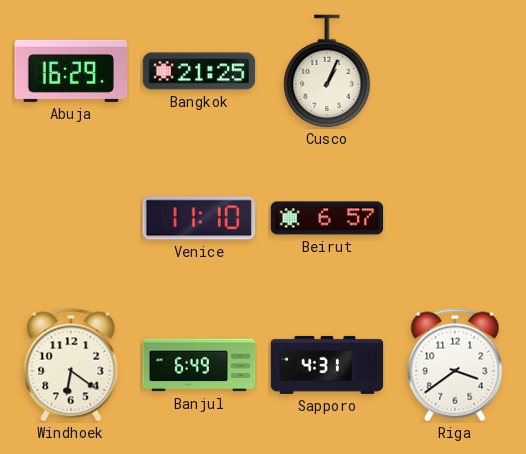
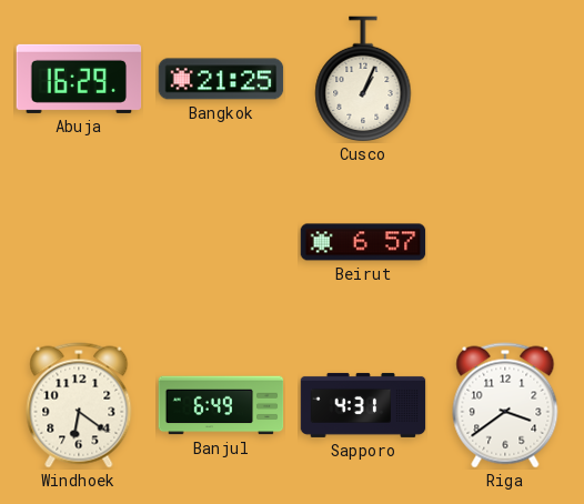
Venice: 11:10 -> none (199, 218)
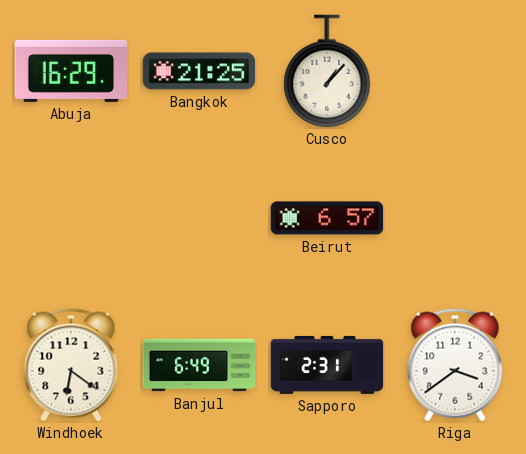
Cusco: 1:04 -> 1:07 (327, 71)
Sapporo: 4:31 -> 2:31 (327, 365)
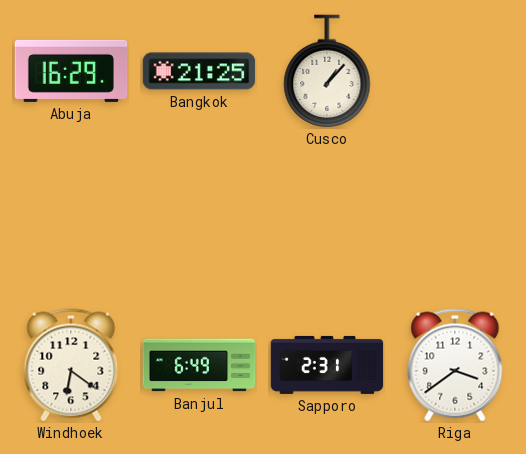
Beirut: 6:57 -> none (327, 218)
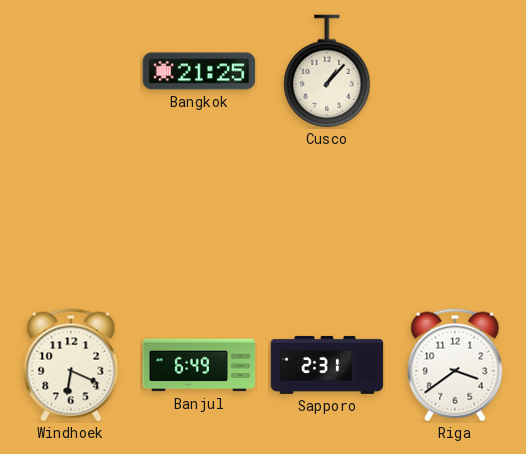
Abuja: 16:29 -> none (71, 71)
Windhoek: 6:21 -> 6:19 (71, 365)
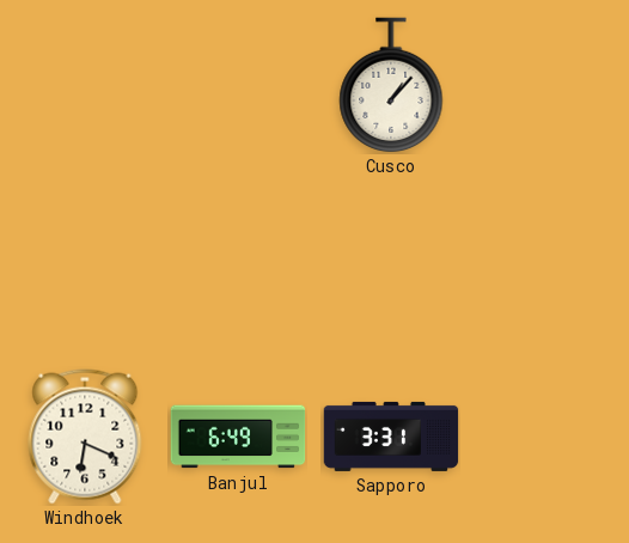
Bangkok: 21:25 -> none (199, 71)
Sapporo: 2:31 -> 3:31 (391, 437)
Riga: 3:39 -> none (455, 365)
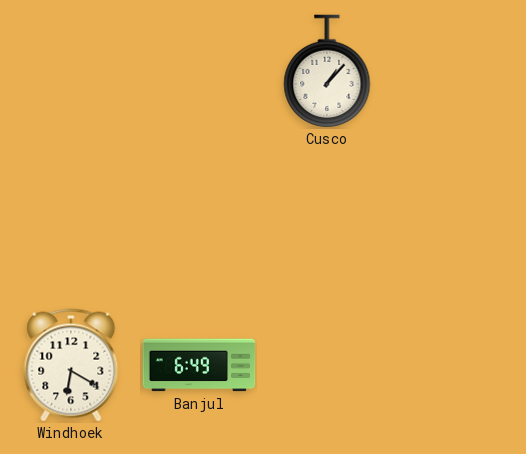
Windhoek: 6:19 -> 6:20 (71, 365)
Sapporo: 3:31 -> none (391, 437)
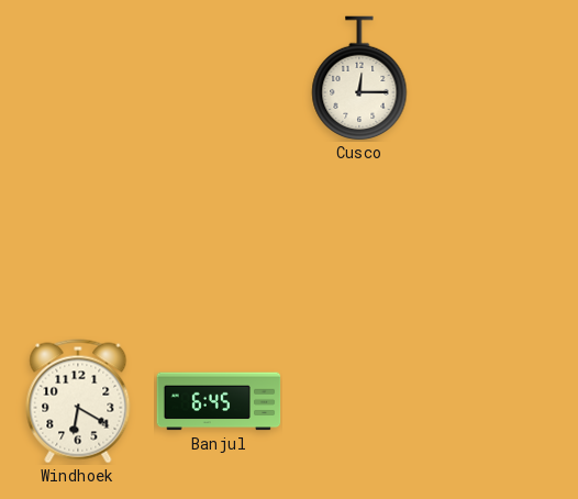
Cusco: 1:07 -> 12:15 (359, 78)
Banjul: 6:49 -> 6:45 (219, 401)
